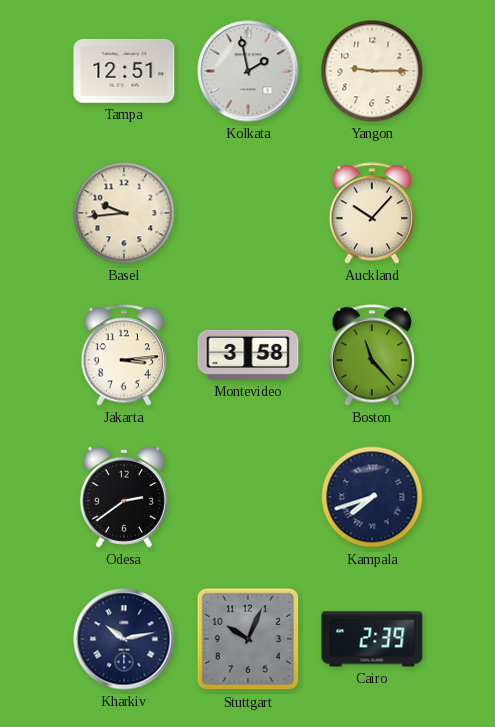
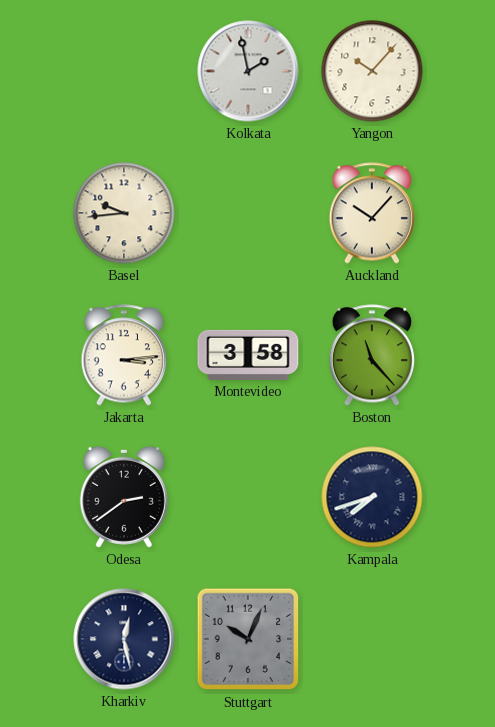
Tampa: 12:51 -> none (124, 72)
Yangon: 9:15 -> 10:07 (372, 71)
Kharkiv: 10:13 -> 12:28 (124, 639)
Cairo: 2:39 -> none (372, 639)
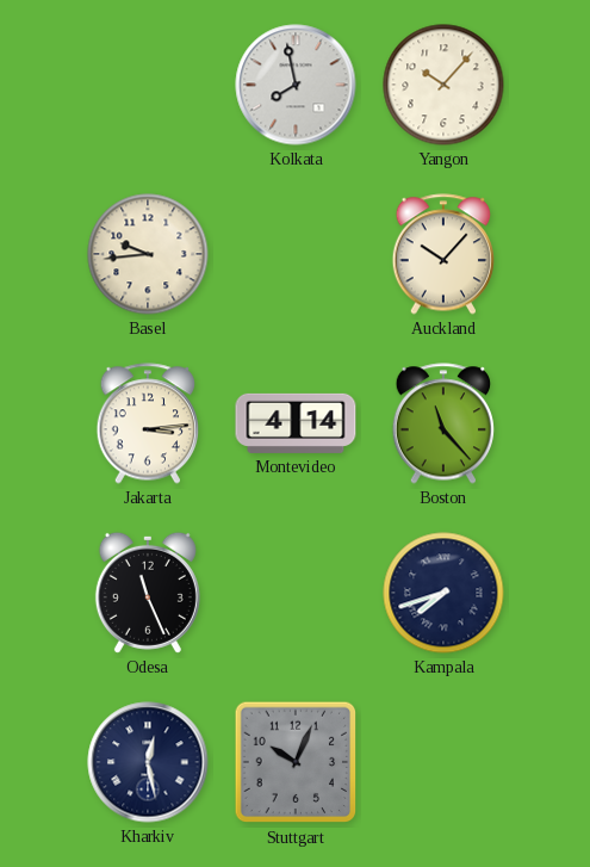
Kolkata: 1:58 -> 7:58 (296, 85)
Montevideo: 3:58 -> 4:14 (296, 423)
Odesa: 2:39 -> 11:26 (148, 593)
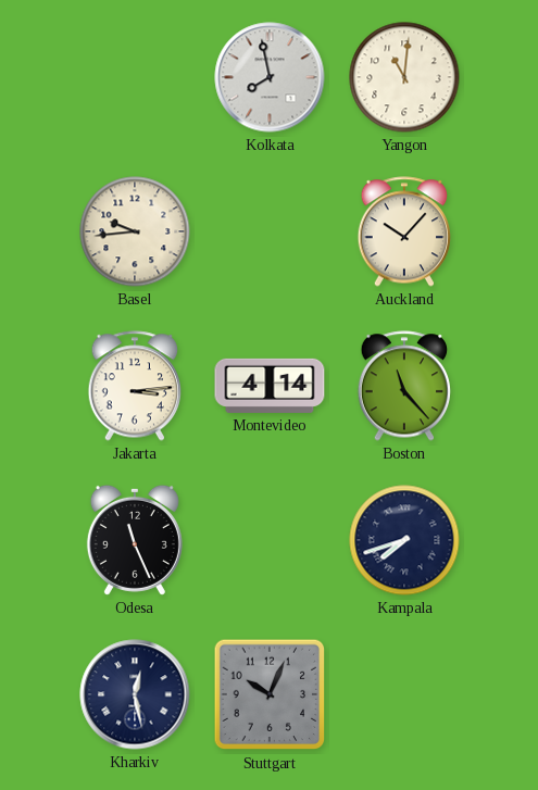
Yangon: 10:07 -> 11:01 (404, 77)
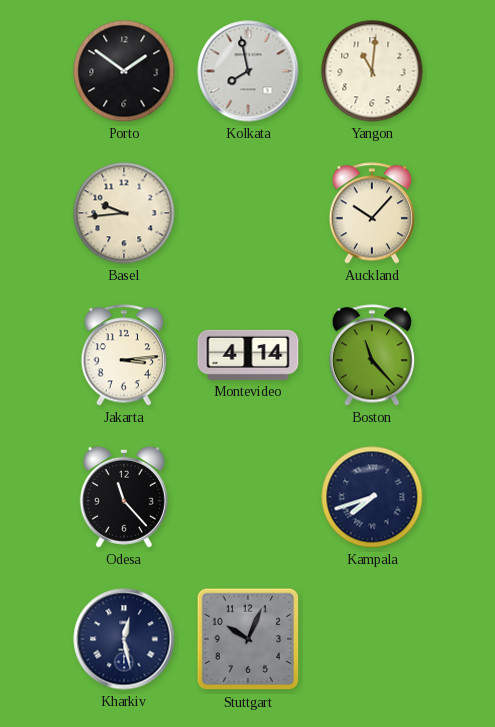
Porto: none -> 1:51 (124, 71)
Odesa: 11:26 -> 11:23 (124, 497)
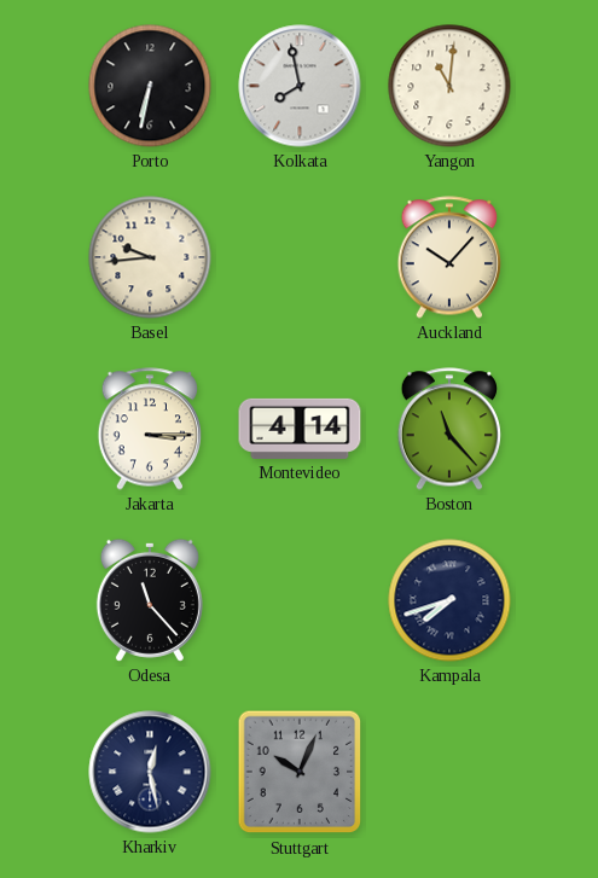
Porto: 1:51 -> 6:32 (150, 86)
Jakarta: 3:14 -> 3:15 (150, 429)
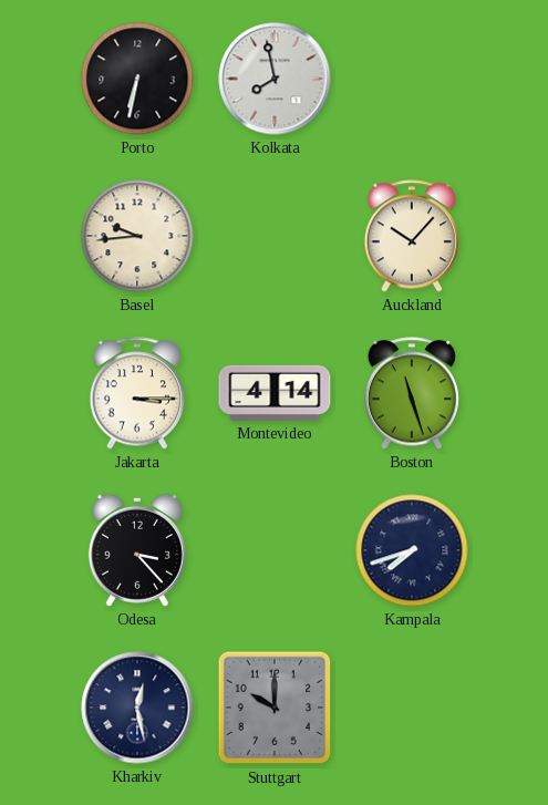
Yangon: 11:01 -> none (449, 86)
Boston: 11:23 -> 11:27 (412, 393)
Odesa: 11:23 -> 3:23 (137, 550)
Stuttgart: 10:04 -> 10:00 (275, 708)
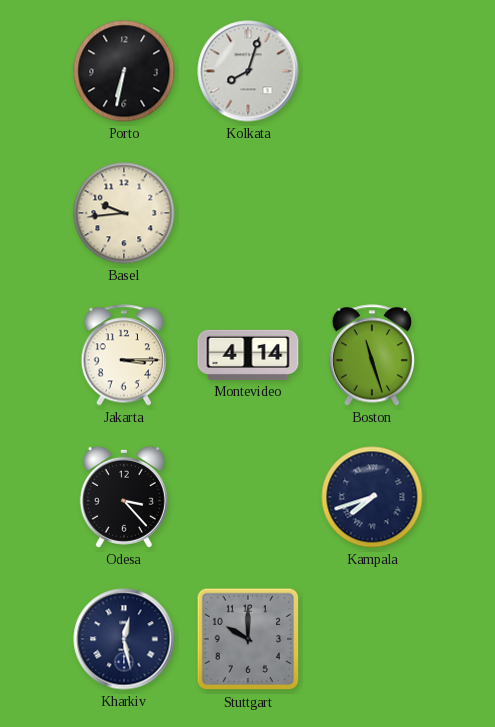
Kolkata: 7:58 -> 8:03 (248, 71)
Auckland: 10:07 -> none (412, 236)
